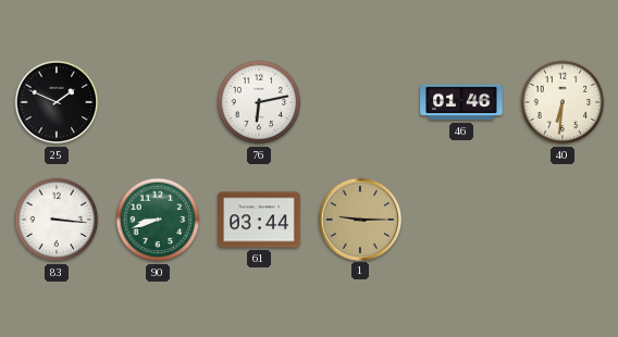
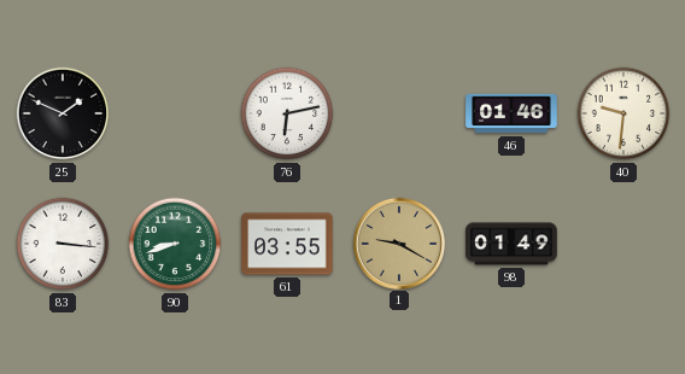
40: 6:31 -> 9:31 (623, 113)
61: 03:44 -> 03:55 (287, 244)
1: 9:15 -> 9:20 (398, 242)
98: none -> 01:49 (511, 244)
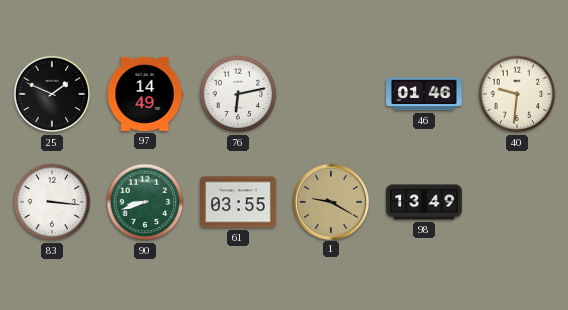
97: none -> 14:49 (145, 94)
98: 01:49 -> 13:49 (424, 202)
